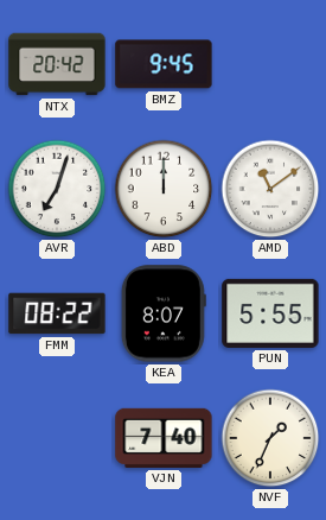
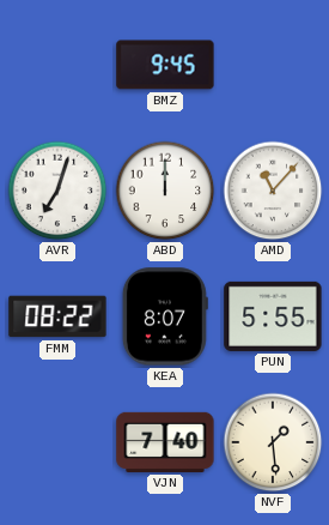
NTX: 20:42 -> none (57, 64)
AMD: 11:09 -> 11:07 (273, 191)
NVF: 1:34 -> 1:29 (273, 442)
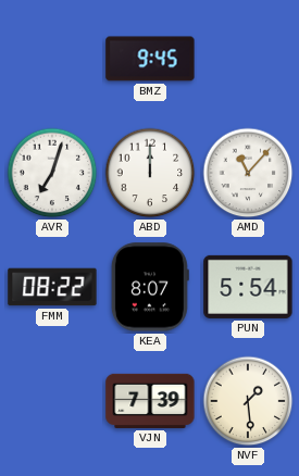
PUN: 5:55 -> 5:54 (248, 287)
VJN: 7:40 -> 7:39 (150, 401)
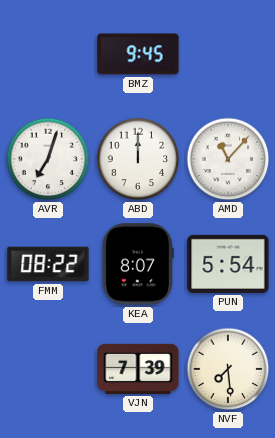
NVF: 1:29 -> 7:29 (228, 369)
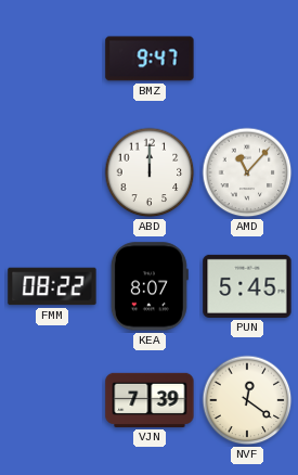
BMZ: 9:45 -> 9:47 (150, 59)
AVR: 7:03 -> none (48, 159)
PUN: 5:54 -> 5:45 (247, 286)
NVF: 7:29 -> 12:21 (247, 400)
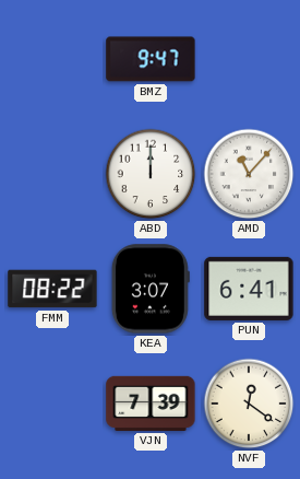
KEA: 8:07 -> 3:07 (151, 289)
PUN: 5:45 -> 6:41 (249, 289)
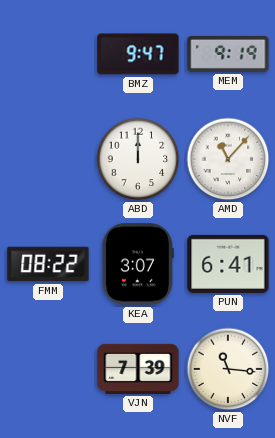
MEM: none -> 9:19 (228, 54)
NVF: 12:21 -> 11:16 (228, 369)
